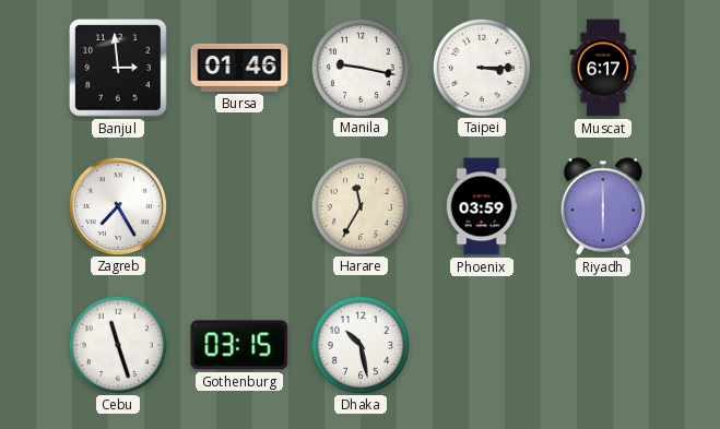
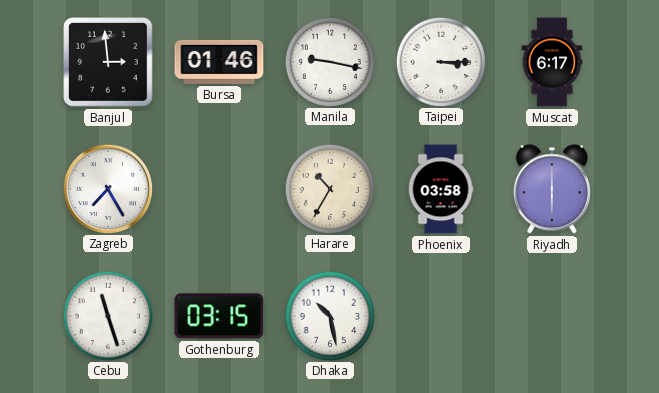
Harare: 11:35 -> 10:35 (329, 188)
Phoenix: 03:59 -> 03:58 (441, 189)
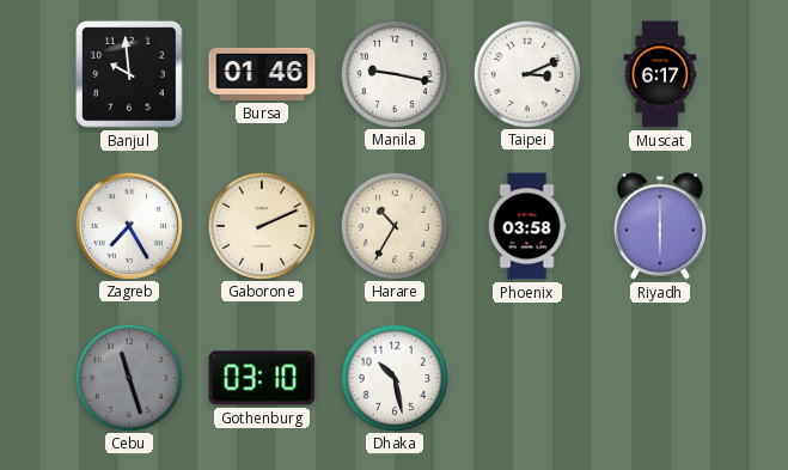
Banjul: 2:59 -> 9:59 (129, 74)
Taipei: 3:15 -> 3:11 (526, 73)
Gaborone: none -> 2:11 (261, 225)
Cebu dial: white -> grey (128, 377)
Gothenburg: 03:15 -> 03:10 (262, 378)
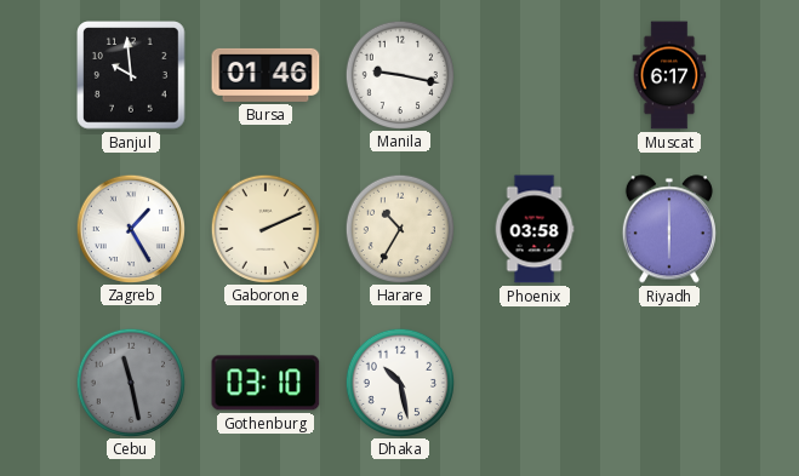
Taipei: 3:11 -> none (526, 73)
Zagreb: 7:25 -> 1:25 (130, 228)
Cebu: 11:27 -> 11:28 (130, 382)
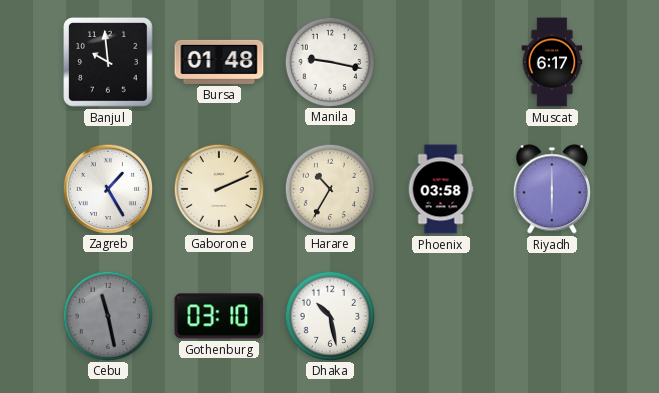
Bursa: 01:46 -> 01:48 (219, 62)
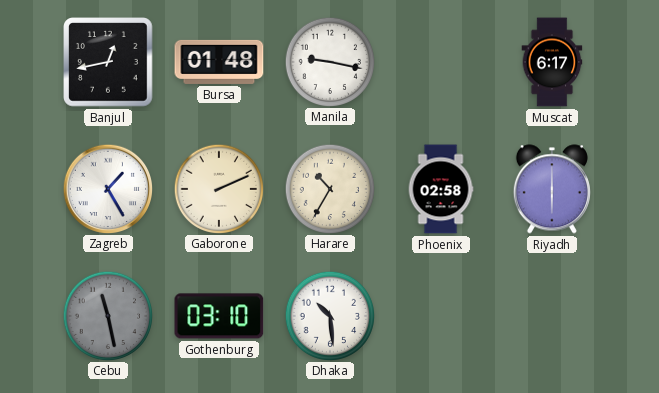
Banjul: 9:59 -> 12:43 (108, 62)
Phoenix: 03:58 -> 02:58 (441, 189)
Dhaka: 10:28 -> 10:29 (329, 315)
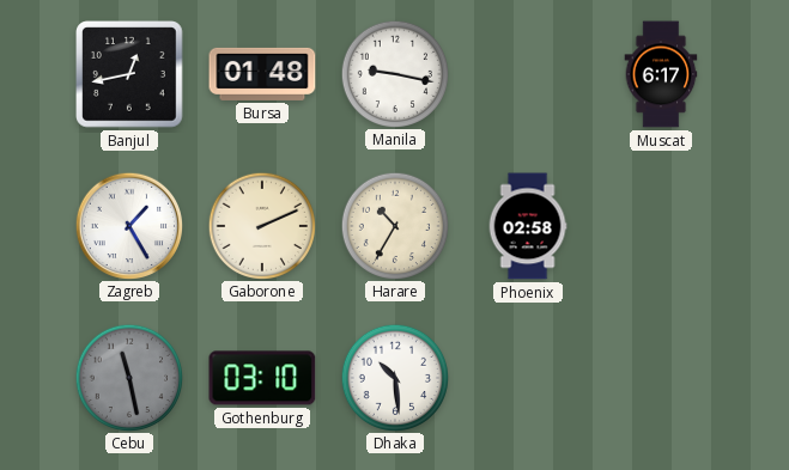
Riyadh: 6:00 -> none (552, 189)
